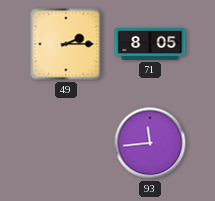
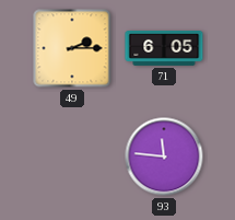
71: 8:05 -> 6:05 (164, 49)
93: 11:44 -> 11:46 (164, 157)
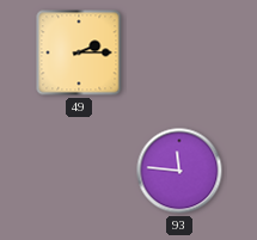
71: 6:05 -> none (164, 49)
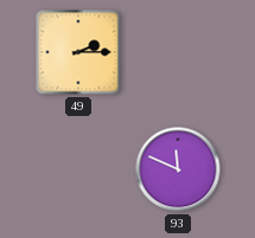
93: 11:46 -> 11:49 (178, 169)
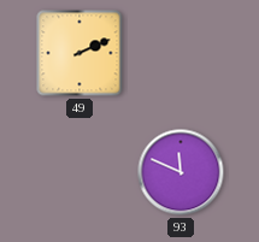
49: 2:15 -> 2:11 (80, 53)
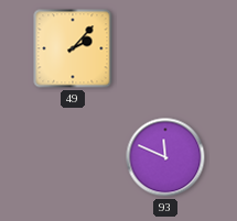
49: 2:11 -> 2:07 (73, 48)
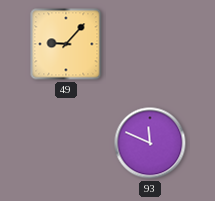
49: 2:07 -> 9:07 (66, 44)
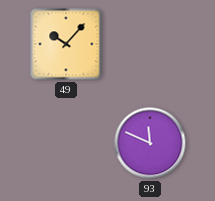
49: 9:07 -> 10:07 (66, 44)
